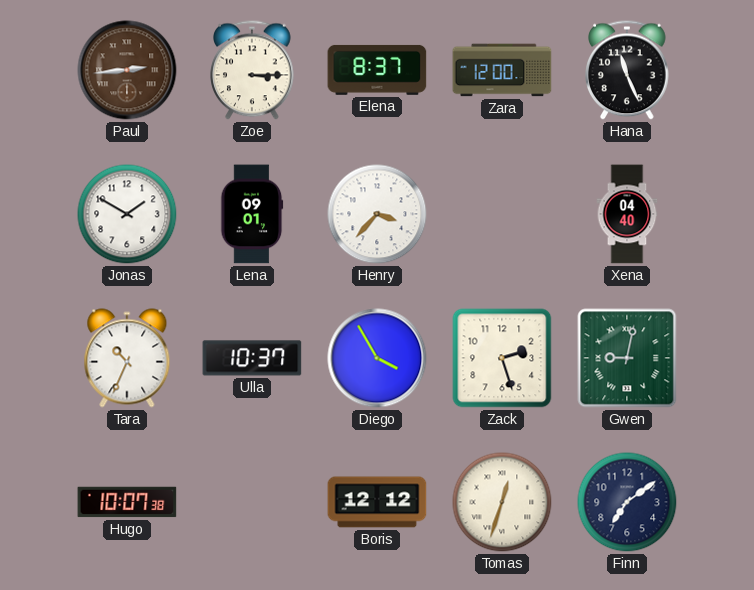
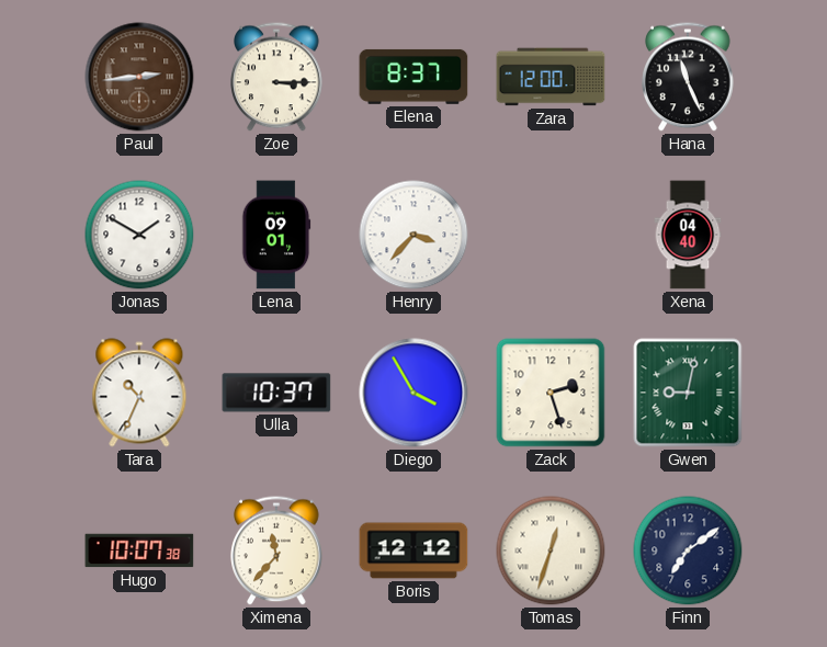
Ximena: none -> 11:37 (276, 550)
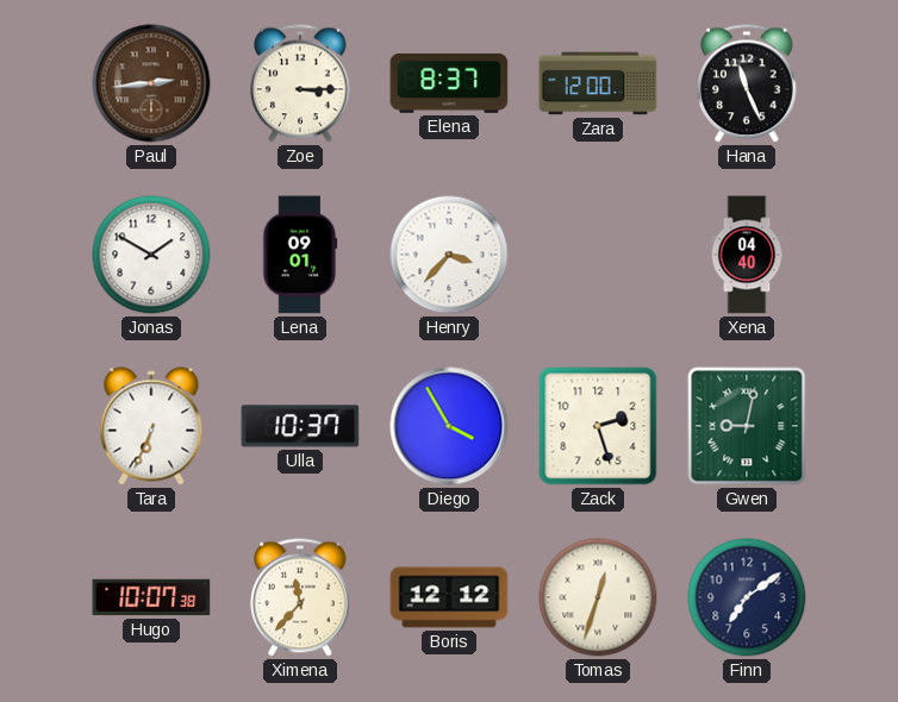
Tara: 10:34 -> 6:34 (151, 426)
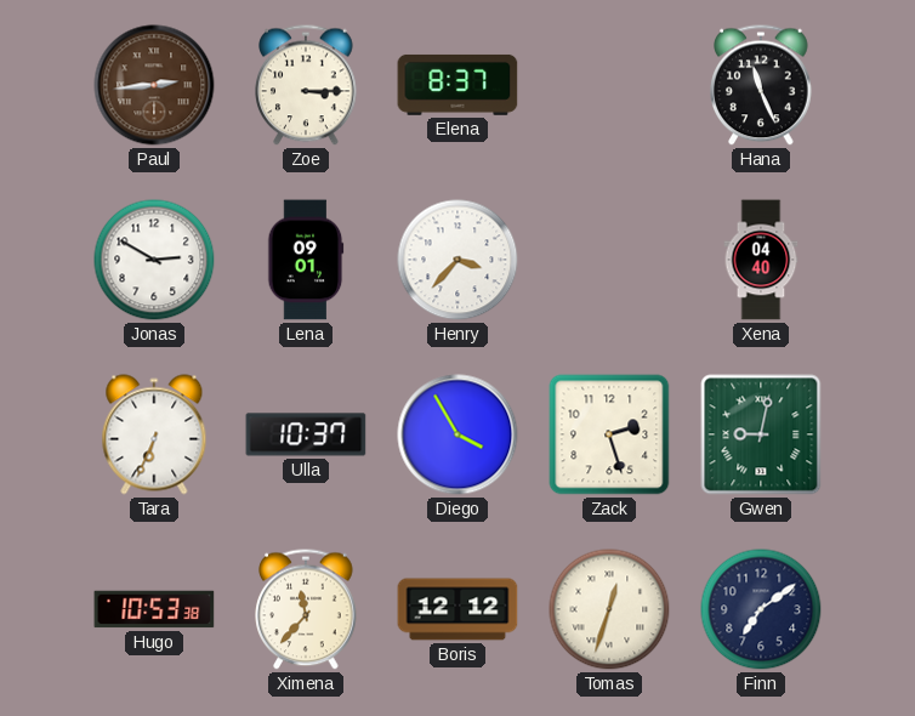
Zara: 12:00 -> none (598, 83)
Jonas: 1:50 -> 2:50 (154, 260)
Hugo: 10:07 -> 10:53 (154, 609)
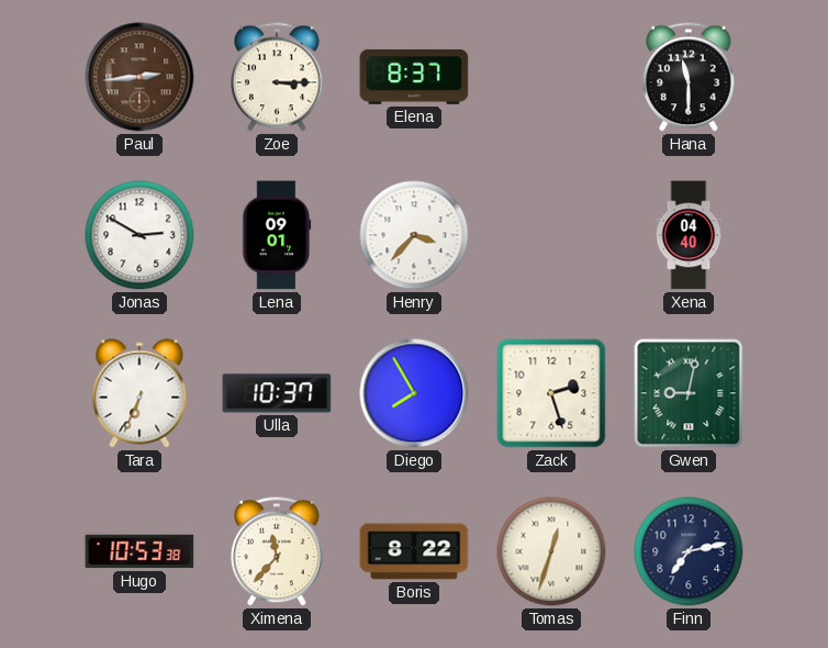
Hana: 11:26 -> 11:30 (689, 77)
Diego: 3:55 -> 7:55 (414, 393)
Boris: 12:12 -> 8:22 (414, 551)
Finn: 7:09 -> 7:13 (689, 551)
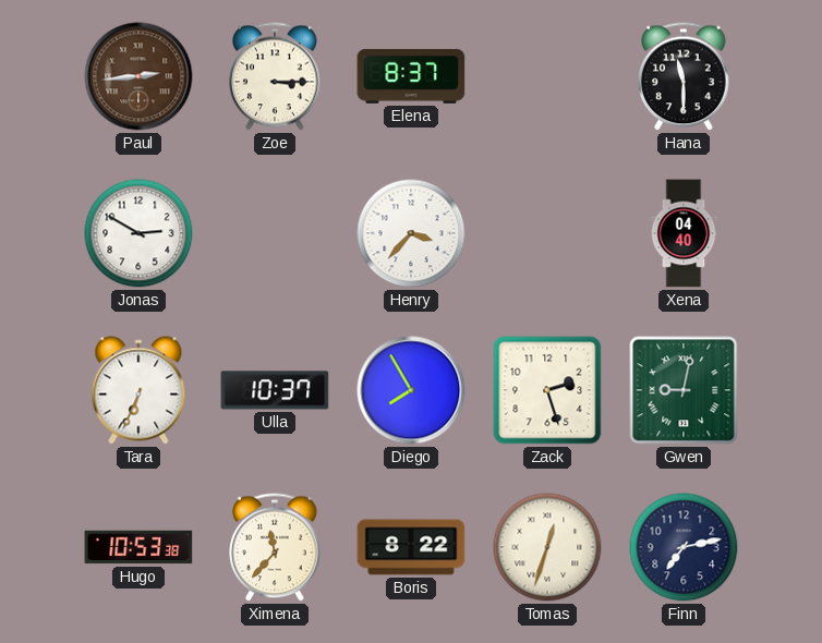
Lena: 09:01 -> none (277, 235)
